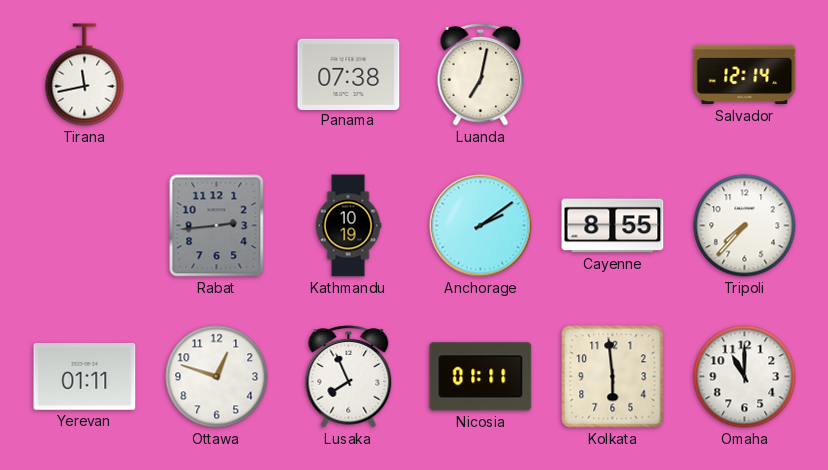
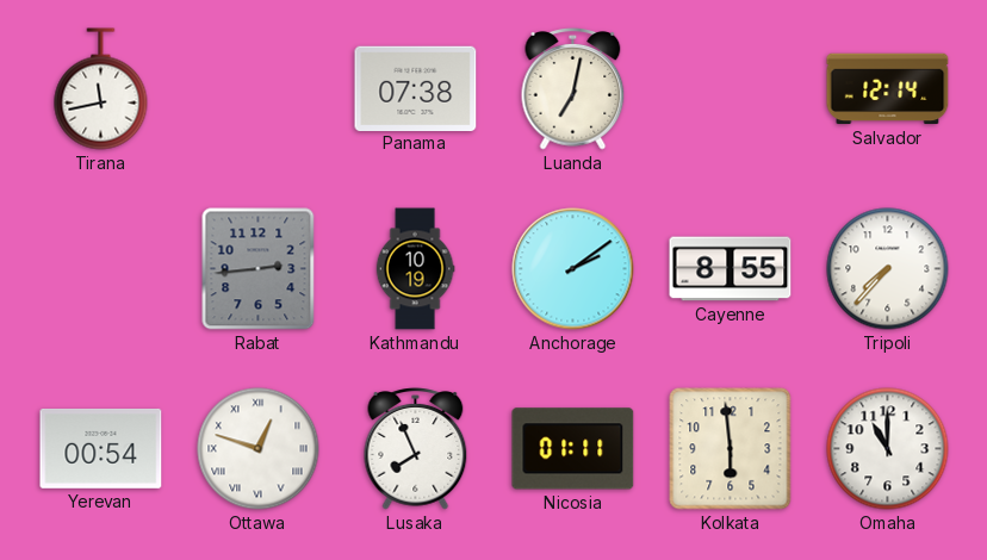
Yerevan: 01:11 -> 00:54 (101, 448)
Ottawa numerals: Arabic -> Roman (259, 449)
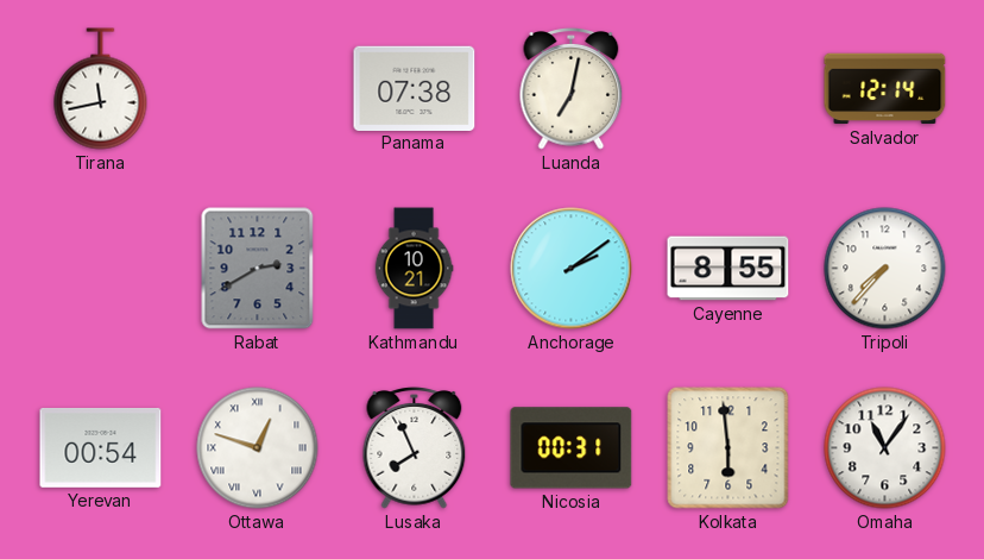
Rabat: 2:44 -> 2:40 (258, 269)
Kathmandu: 10:19 -> 10:21 (414, 269)
Nicosia: 01:11 -> 00:31 (572, 448)
Omaha: 11:00 -> 11:06 (885, 448)
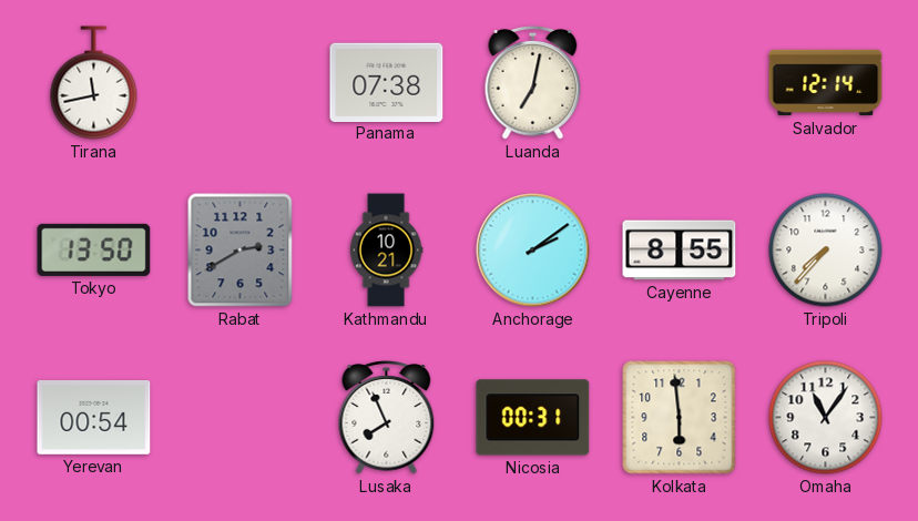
Tokyo: none -> 13:50 (94, 249)
Ottawa: 12:48 -> none (258, 448)
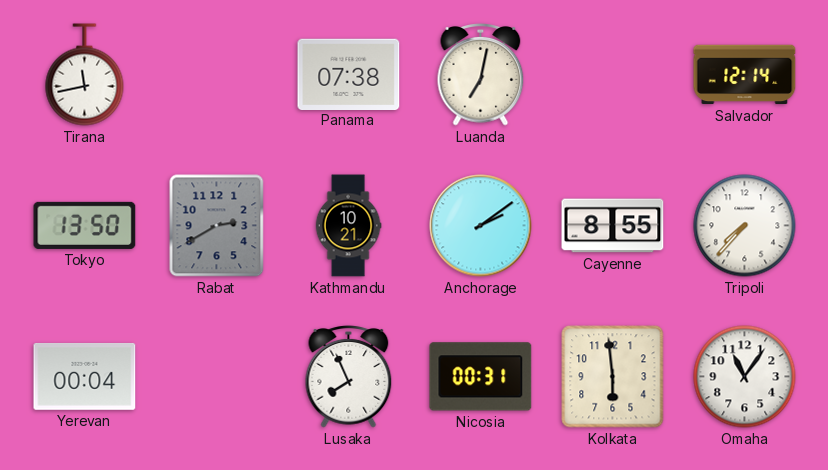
Yerevan: 00:54 -> 00:04 (85, 376)
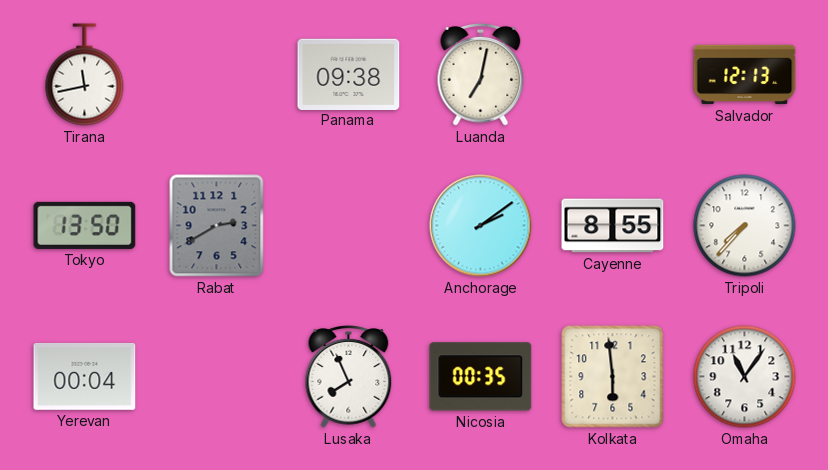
Panama: 07:38 -> 09:38 (349, 74)
Salvador: 12:14 -> 12:13 (745, 75)
Kathmandu: 10:21 -> none (348, 226)
Nicosia: 00:31 -> 00:35 (481, 377)
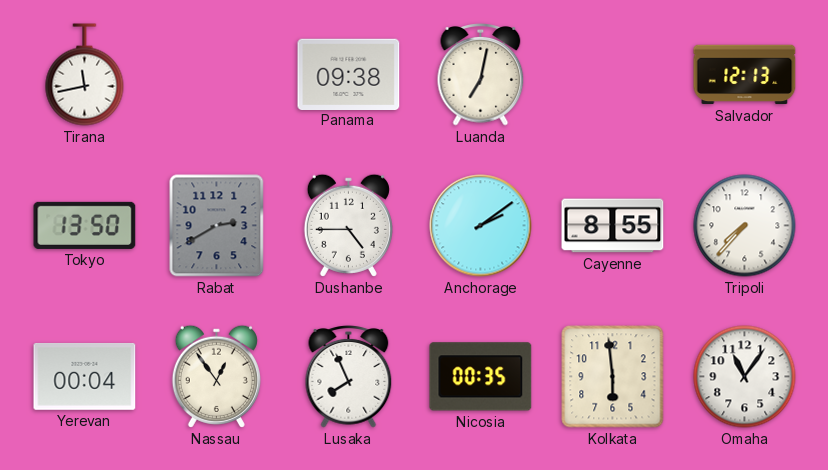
Dushanbe: none -> 4:45 (348, 225)
Nassau: none -> 12:54 (216, 376)
